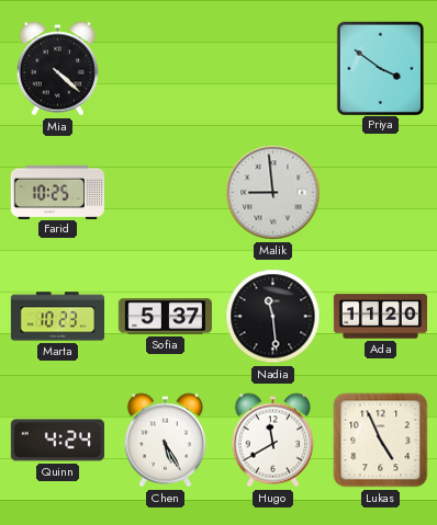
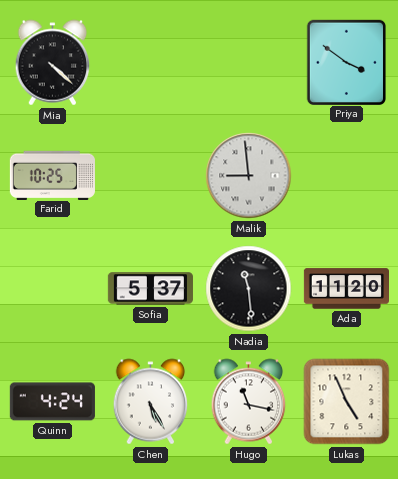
Marta: 10:23 -> none (57, 317)
Hugo: 11:40 -> 11:17 (249, 402)
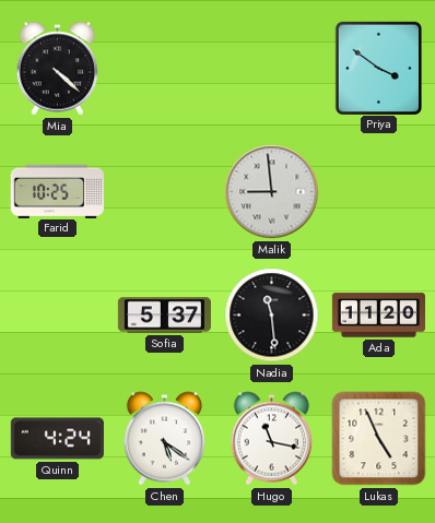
Chen: 5:25 -> 5:21 (165, 439)
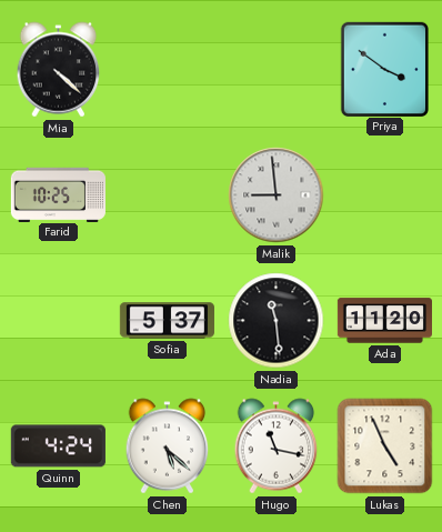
Chen: 5:21 -> 5:22 (168, 446)
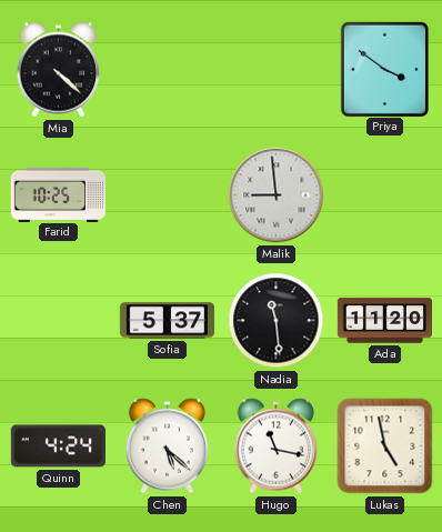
Lukas: 4:56 -> 4:58 (385, 446)
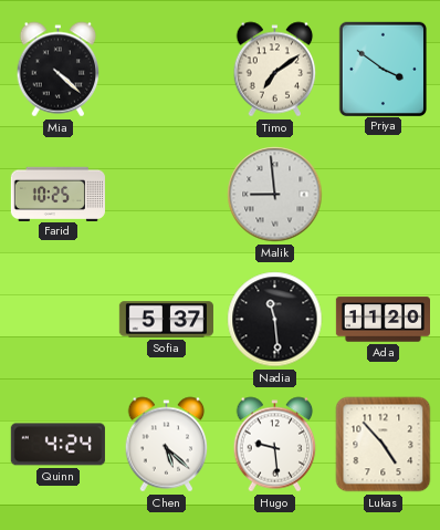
Timo: none -> 7:09 (275, 70)
Hugo: 11:17 -> 9:29 (275, 445)
Lukas: 4:58 -> 4:53 (384, 445)
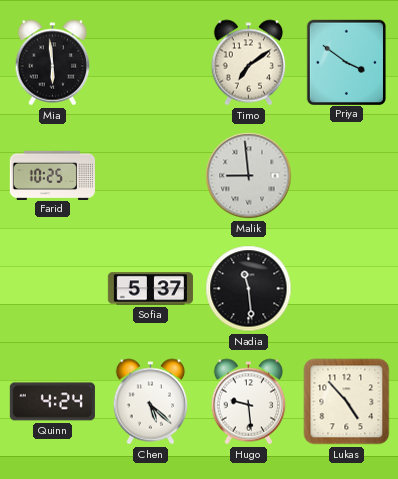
Mia: 4:22 -> 5:59 (53, 63)
Ada: 11:20 -> none (383, 320)
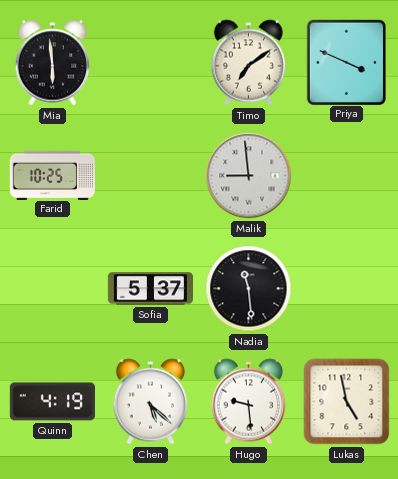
Priya: 3:51 -> 3:49 (346, 62)
Quinn: 4:24 -> 4:19 (52, 402)
Lukas: 4:53 -> 4:58 (347, 402)
